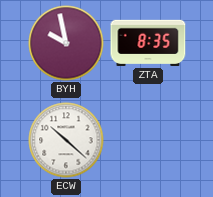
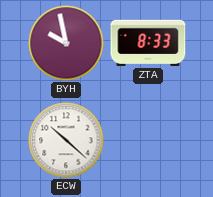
ZTA: 8:35 -> 8:33 (148, 43)
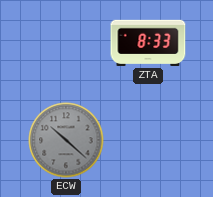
BYH: 9:58 -> none (66, 43)
ECW dial: white -> grey (66, 140)
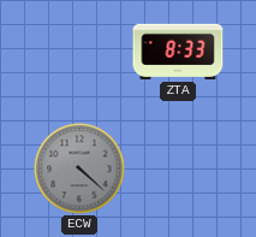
ECW: 10:22 -> 4:22 (79, 168)
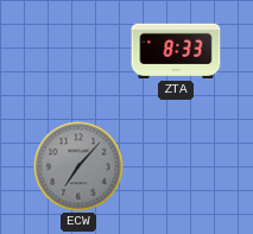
ECW: 4:22 -> 7:07 (78, 166)
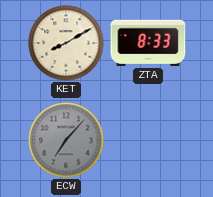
KET: none -> 8:10 (66, 43)
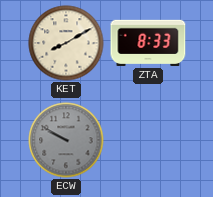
ECW: 7:07 -> 9:50 (66, 140)
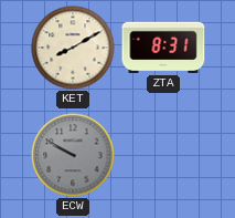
ZTA: 8:33 -> 8:31 (163, 48)
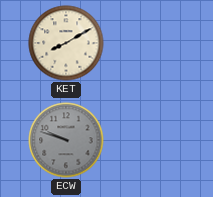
ZTA: 8:31 -> none (163, 48)
ECW: 9:50 -> 9:48 (66, 140)
